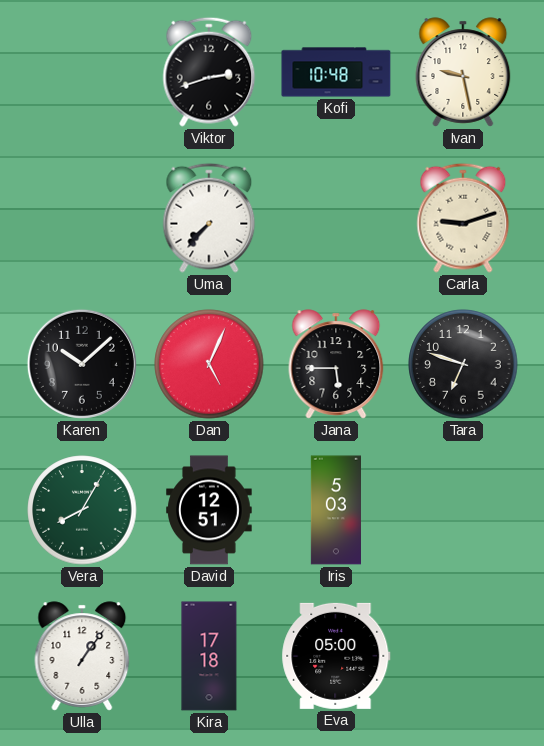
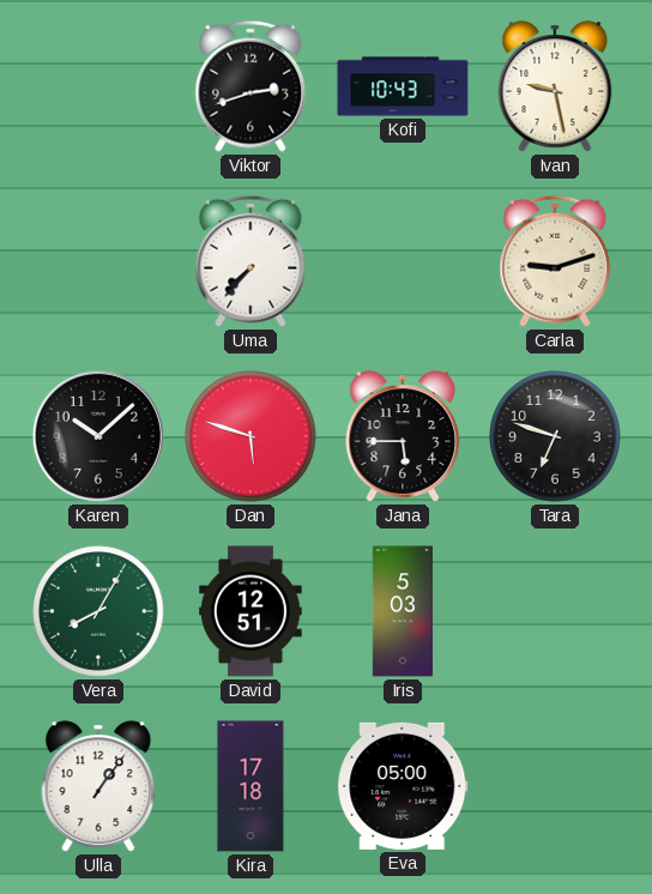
Kofi: 10:48 -> 10:43 (403, 86)
Dan: 5:04 -> 5:48 (250, 436)
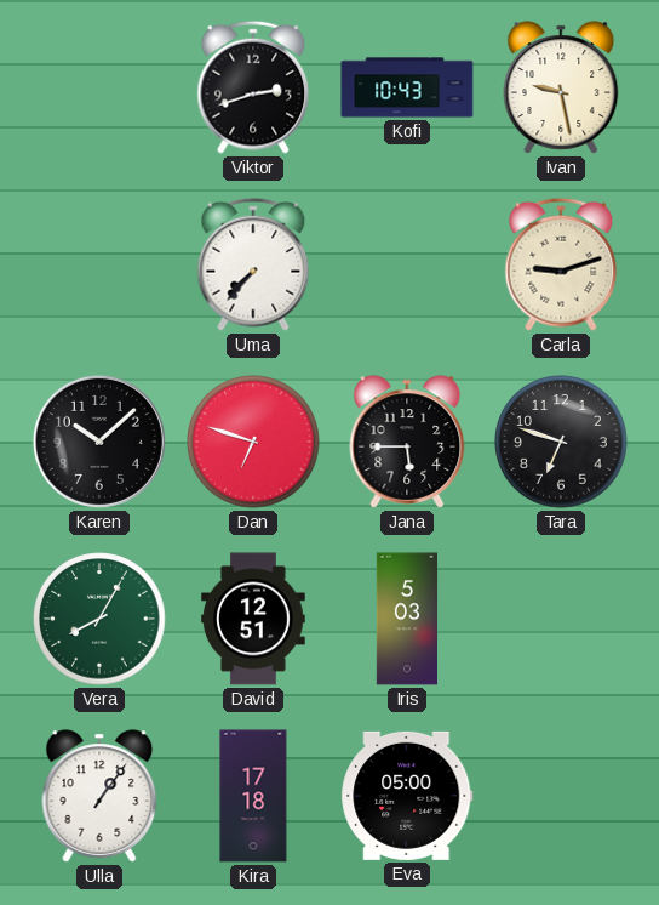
Dan: 5:48 -> 6:48 (253, 442)
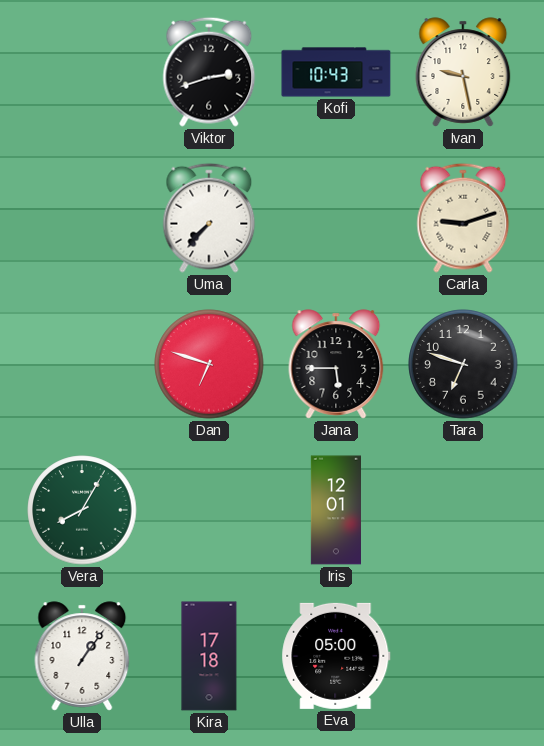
Karen: 10:08 -> none (99, 442)
David: 12:51 -> none (253, 619)
Iris: 5:03 -> 12:01 (335, 510)
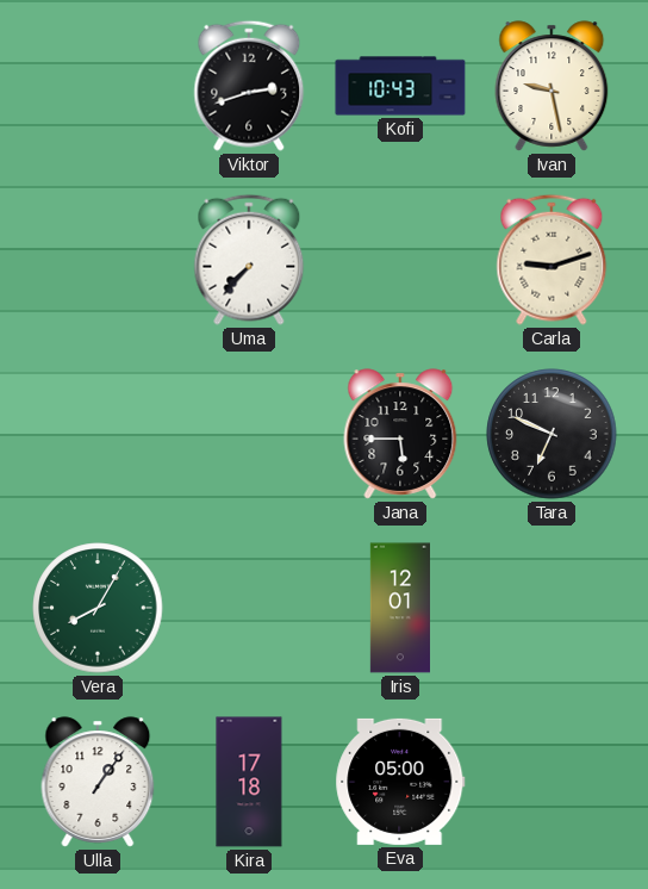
Dan: 6:48 -> none (209, 364)
Tara: 6:48 -> 6:49 (552, 434)
